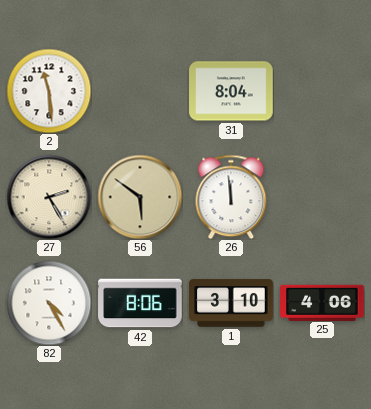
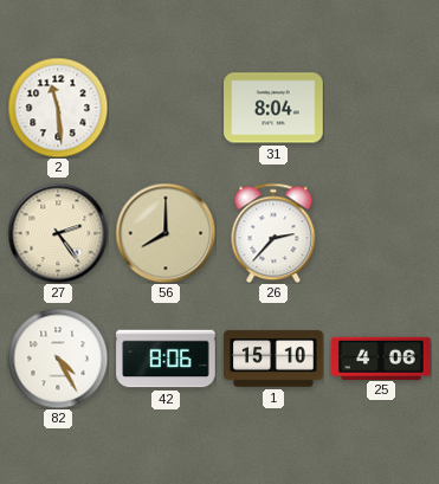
27: 2:25 -> 2:24 (58, 233)
56: 5:51 -> 8:00 (166, 233)
26: 11:59 -> 2:37 (273, 233)
1: 3:10 -> 15:10 (273, 359)
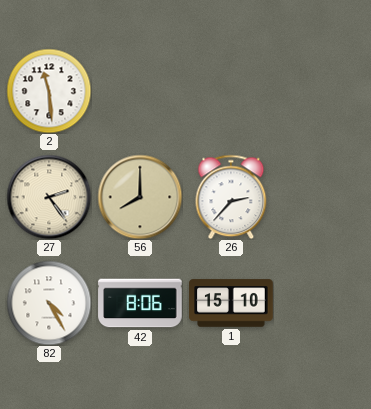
31: 8:04 -> none (273, 108)
25: 4:06 -> none (381, 357)
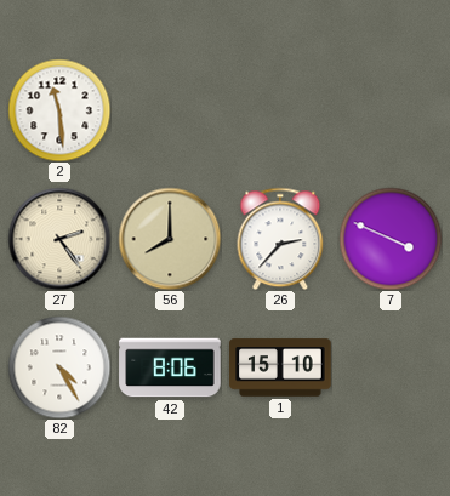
7: none -> 3:49 (391, 239)
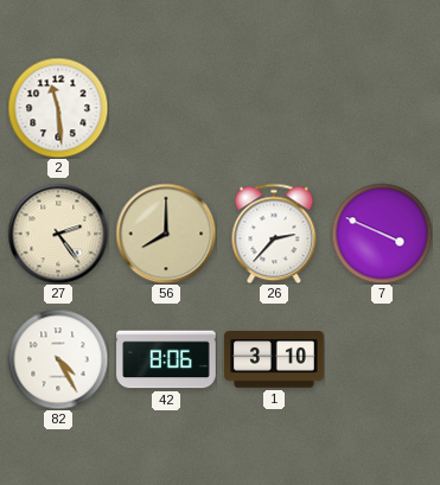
1: 15:10 -> 3:10 (274, 359)
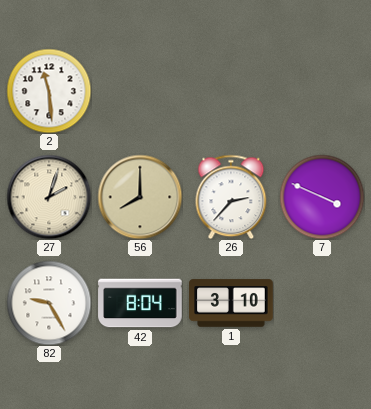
27: 2:24 -> 2:03 (49, 197)
82: 4:25 -> 9:25 (49, 303)
42: 8:06 -> 8:04 (140, 303)
